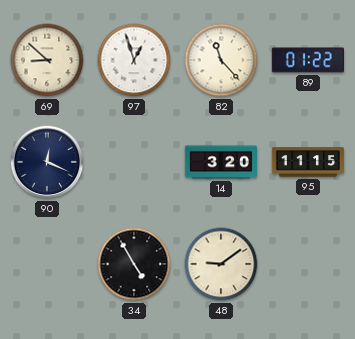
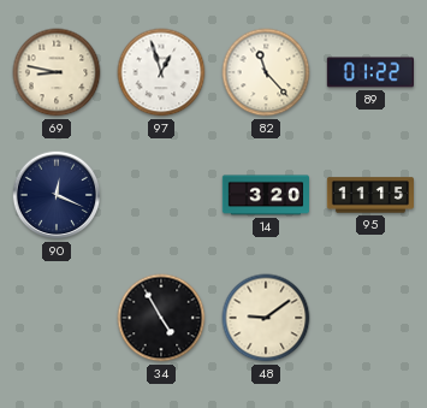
69: 8:52 -> 8:47 (57, 72)
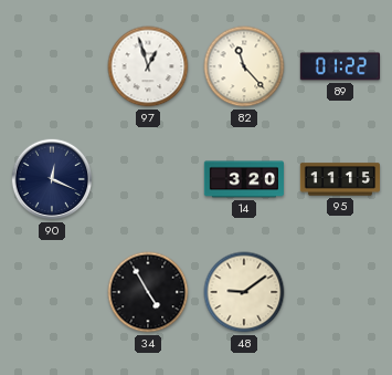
69: 8:47 -> none (57, 72)
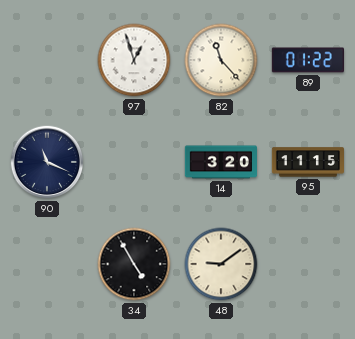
90: 12:19 -> 11:19 (47, 162)
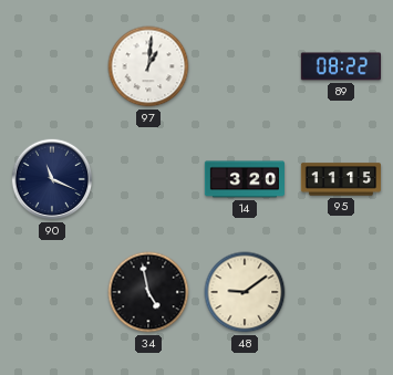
97: 12:57 -> 1:01 (148, 66)
82: 11:23 -> none (221, 60)
89: 01:22 -> 08:22 (340, 66)
34: 4:55 -> 4:58 (148, 292)
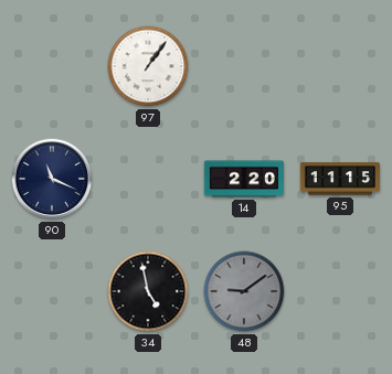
97: 1:01 -> 1:06 (148, 66)
89: 08:22 -> none (340, 66)
14: 3:20 -> 2:20 (243, 179)
48 dial: cream -> grey (244, 291)
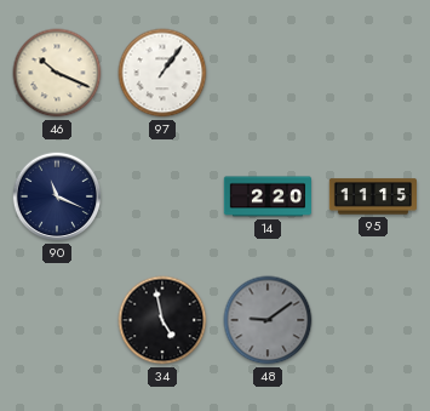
46: none -> 10:19 (57, 73)
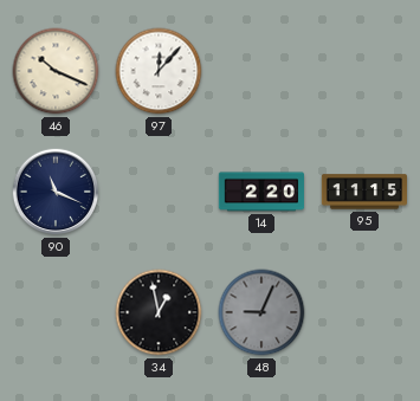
97: 1:06 -> 12:07 (159, 71)
34: 4:58 -> 12:58 (159, 312)
48: 9:09 -> 9:04 (261, 312)
